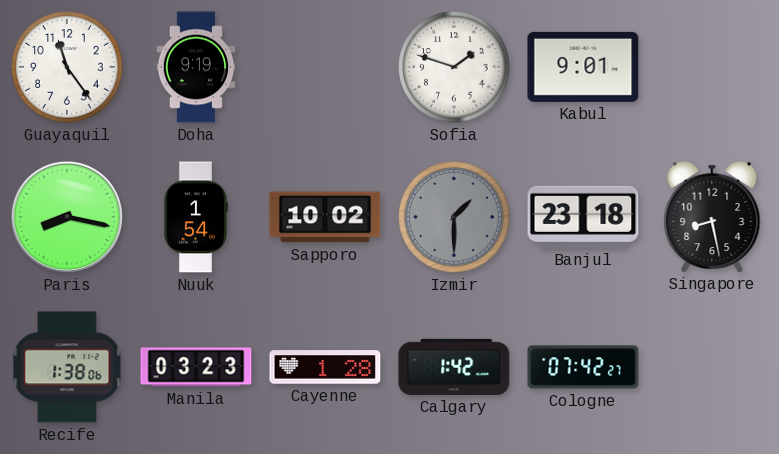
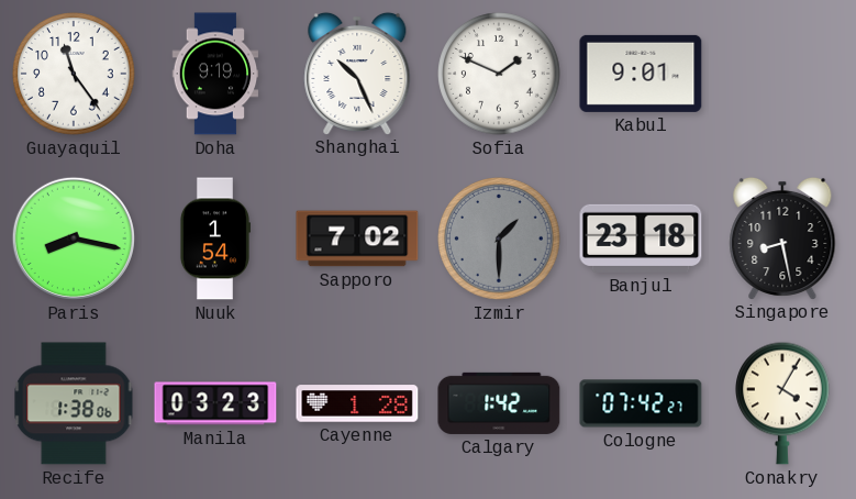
Shanghai: none -> 10:26 (357, 73)
Sofia: 1:48 -> 1:49 (499, 74)
Sapporo: 10:02 -> 7:02 (357, 239)
Conakry: none -> 4:05 (783, 403)
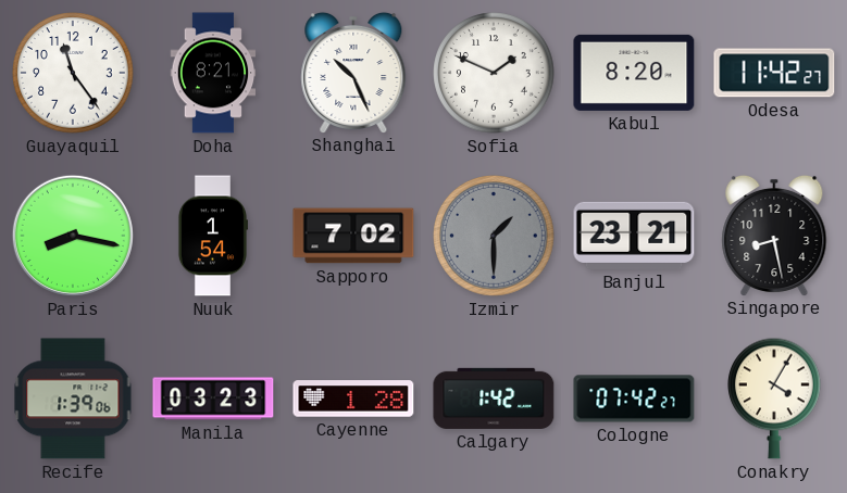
Doha: 9:19 -> 8:21 (213, 73)
Kabul: 9:01 -> 8:20 (634, 73)
Odesa: none -> 11:42 (774, 73)
Banjul: 23:18 -> 23:21 (634, 236)
Recife: 1:38 -> 1:39 (73, 399)
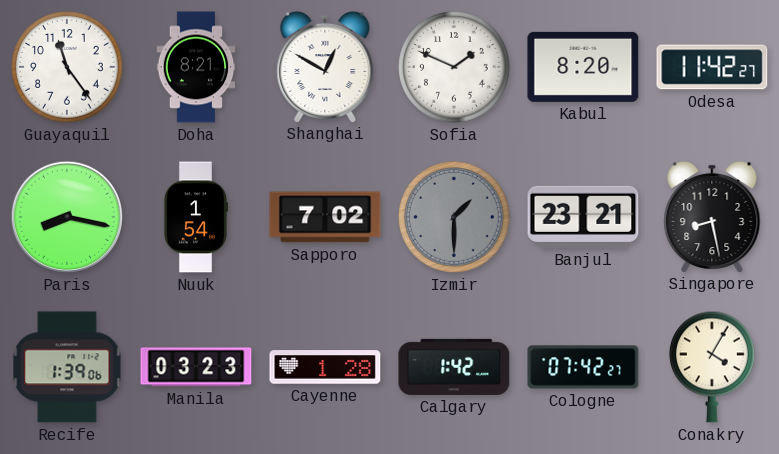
Shanghai: 10:26 -> 12:50 (325, 66)
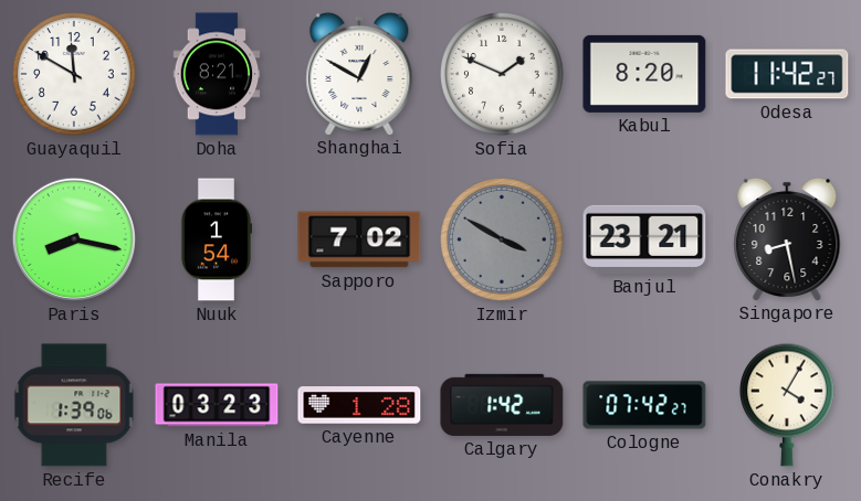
Guayaquil: 11:24 -> 11:50 (74, 74)
Izmir: 1:30 -> 3:50 (502, 239)
